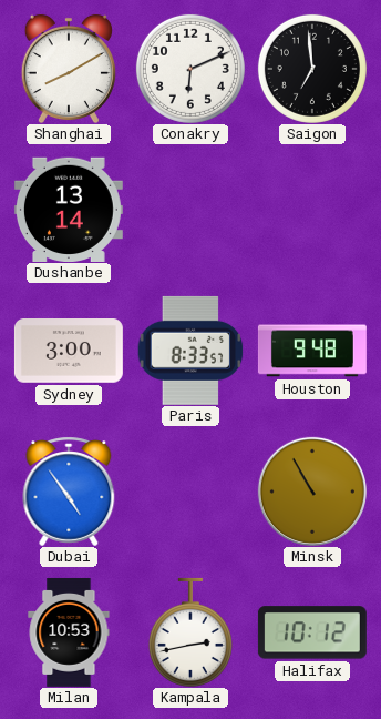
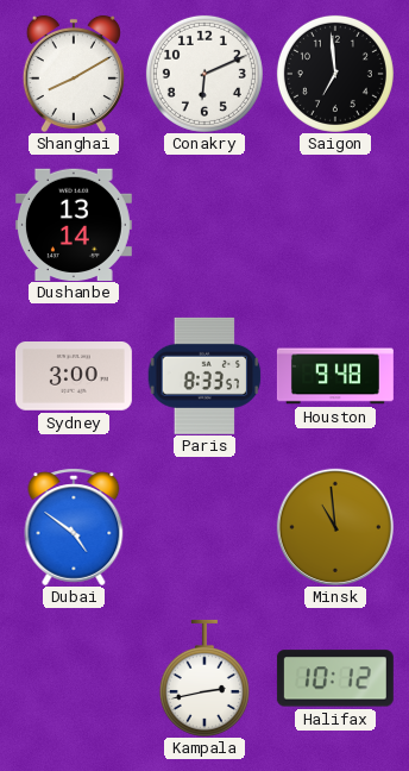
Dubai: 4:54 -> 4:51 (74, 527)
Minsk: 10:55 -> 10:59 (335, 527)
Milan: 10:53 -> none (69, 632)
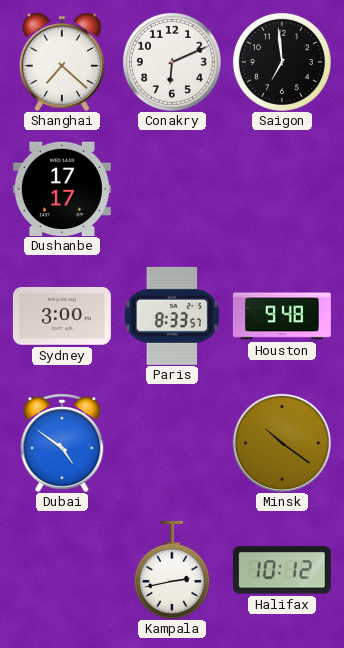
Shanghai: 8:10 -> 7:22 (62, 62)
Dushanbe: 13:14 -> 17:17 (62, 188)
Minsk: 10:59 -> 10:21 (282, 443)
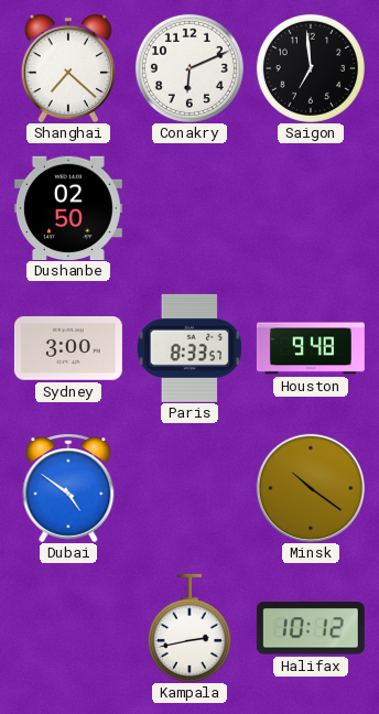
Dushanbe: 17:17 -> 02:50 (68, 207)
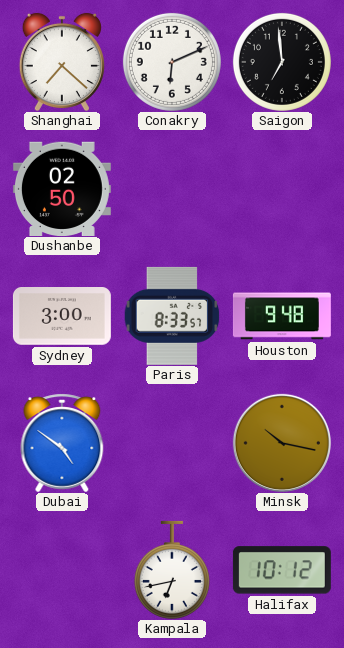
Minsk: 10:21 -> 10:17 (282, 443)
Kampala: 2:43 -> 6:43 (172, 570)
